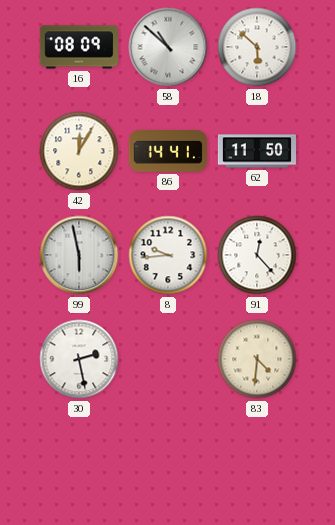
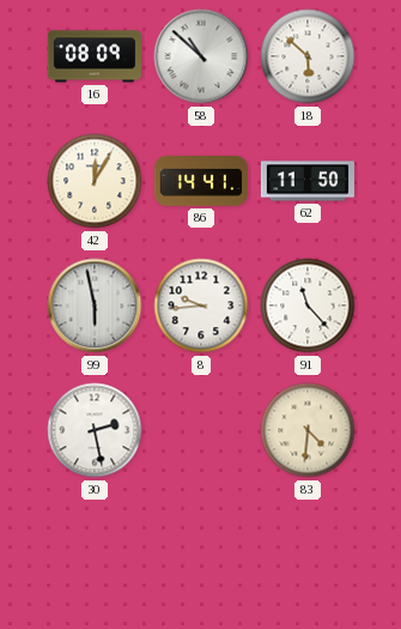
91: 12:23 -> 11:23 (308, 306)
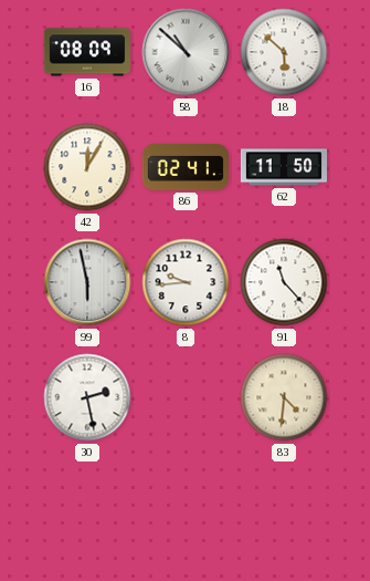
86: 14:41 -> 02:41 (186, 168)
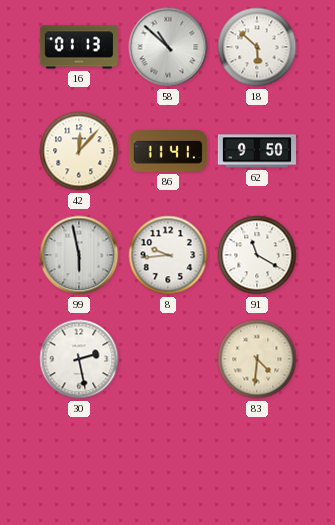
16: 08:09 -> 01:13 (78, 47)
42: 12:05 -> 12:07 (79, 151)
86: 02:41 -> 11:41 (168, 152)
62: 11:50 -> 9:50 (256, 151)
91: 11:23 -> 11:20 (257, 255)
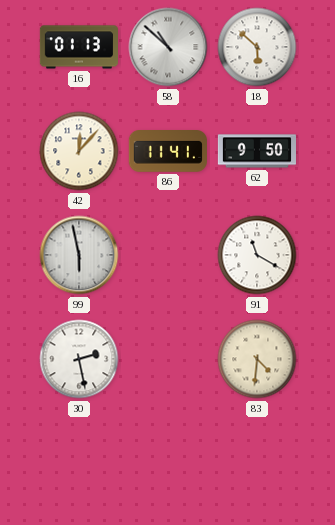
8: 9:44 -> none (168, 255)
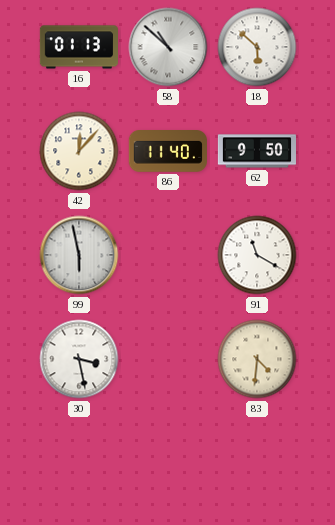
86: 11:41 -> 11:40 (168, 152)
30: 2:28 -> 3:28 (79, 359)
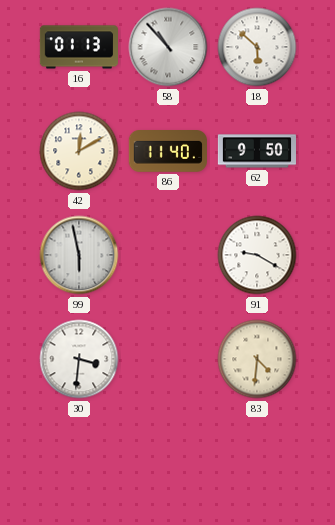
58: 10:52 -> 10:53 (168, 47)
42: 12:07 -> 12:10 (79, 151)
91: 11:20 -> 9:20 (257, 255)
30: 3:28 -> 3:31 (79, 359)
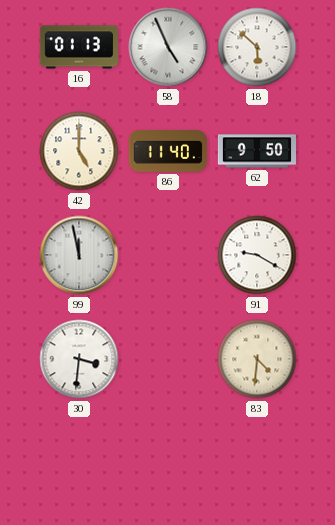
58: 10:53 -> 4:56 (168, 47)
42: 12:10 -> 5:00 (79, 151)
99: 5:58 -> 11:58 (79, 255)
